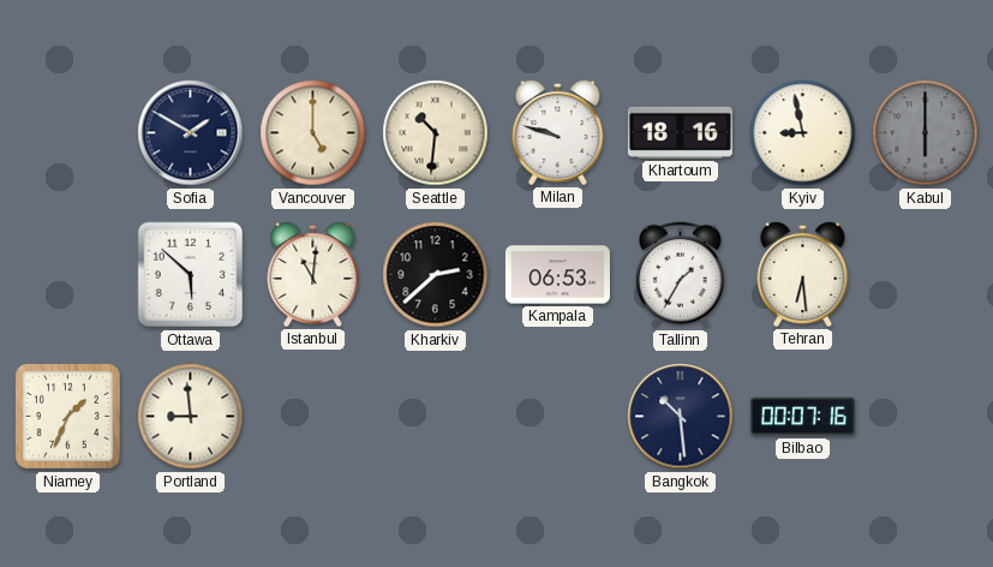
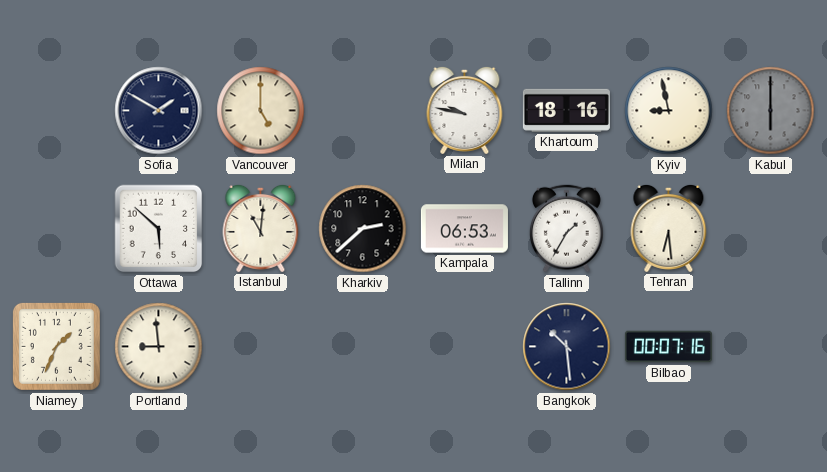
Seattle: 10:31 -> none (436, 133)
Milan: 9:48 -> 9:47 (465, 110)
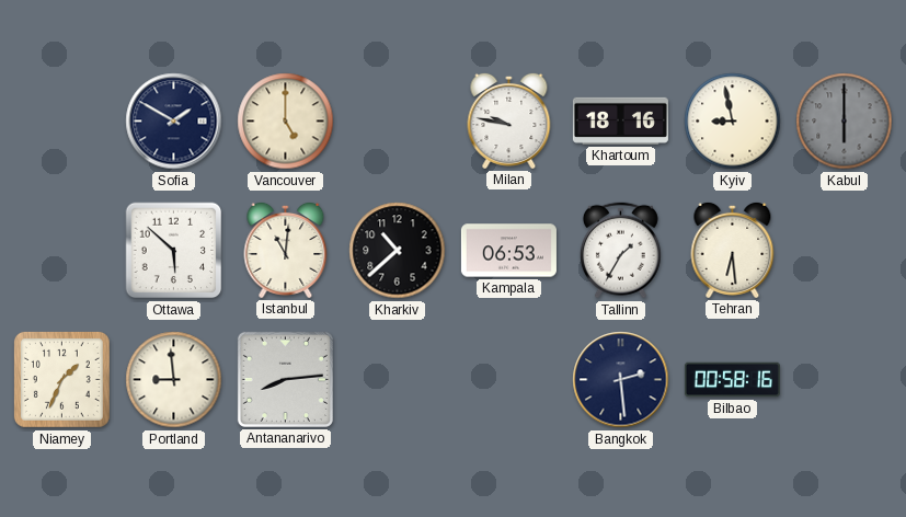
Kharkiv: 2:38 -> 10:38 (398, 251)
Antananarivo: none -> 8:14 (285, 379)
Bangkok: 10:29 -> 2:29 (621, 380)
Bilbao: 00:07 -> 00:58 (732, 380)
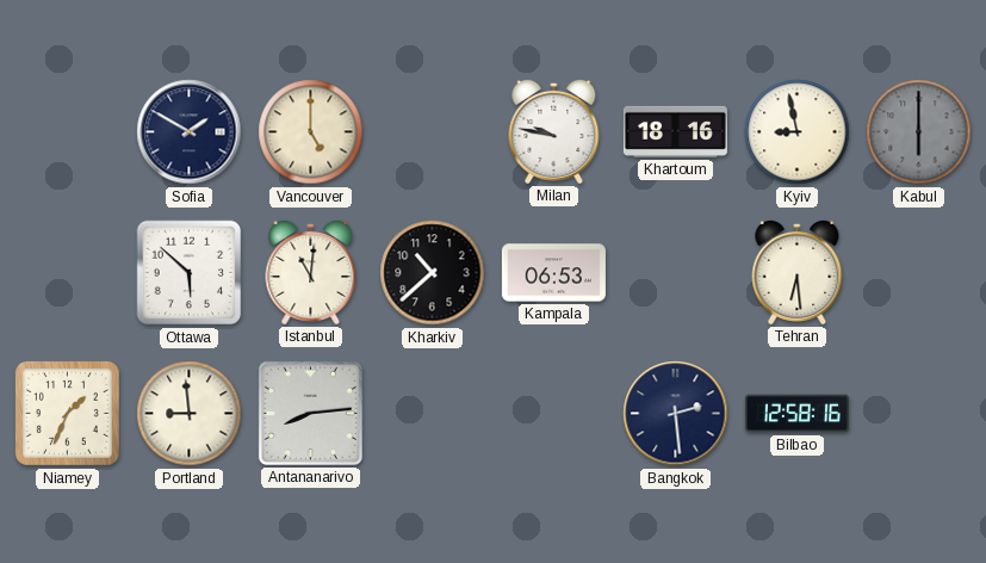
Tallinn: 1:35 -> none (620, 251)
Bilbao: 00:58 -> 12:58 (796, 414)
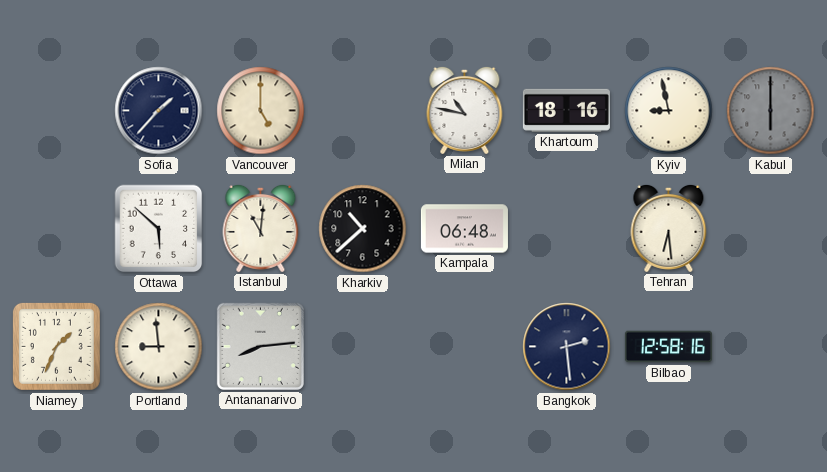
Sofia: 1:50 -> 1:37 (159, 111)
Milan: 9:47 -> 10:47 (465, 110)
Kampala: 06:53 -> 06:48 (464, 229)
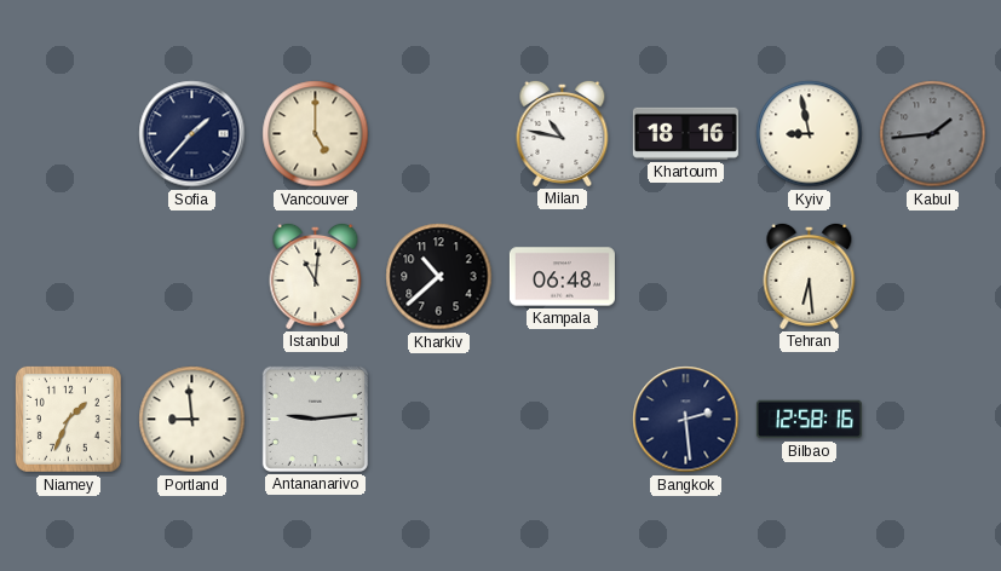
Kabul: 6:00 -> 1:44 (933, 134)
Ottawa: 5:52 -> none (159, 229)
Antananarivo: 8:14 -> 9:14 (315, 419)
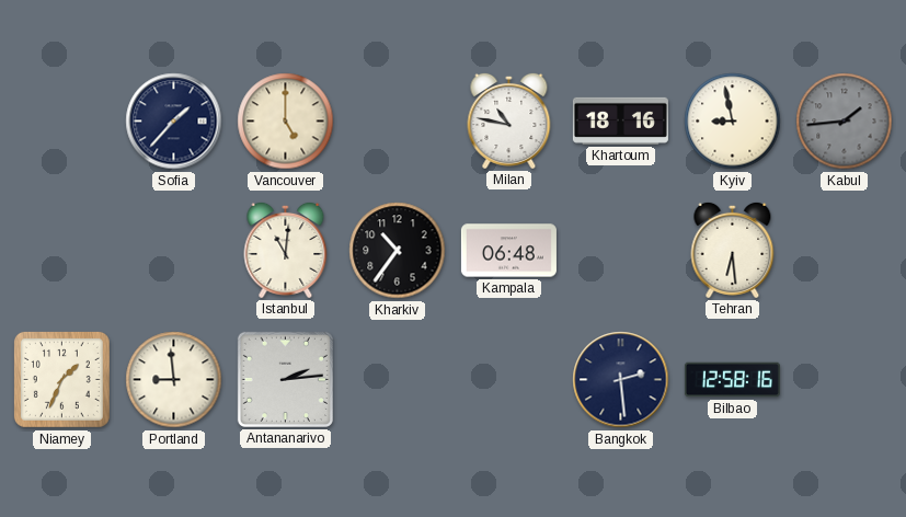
Kharkiv: 10:38 -> 10:36 (398, 251)
Antananarivo: 9:14 -> 2:14 (285, 379)
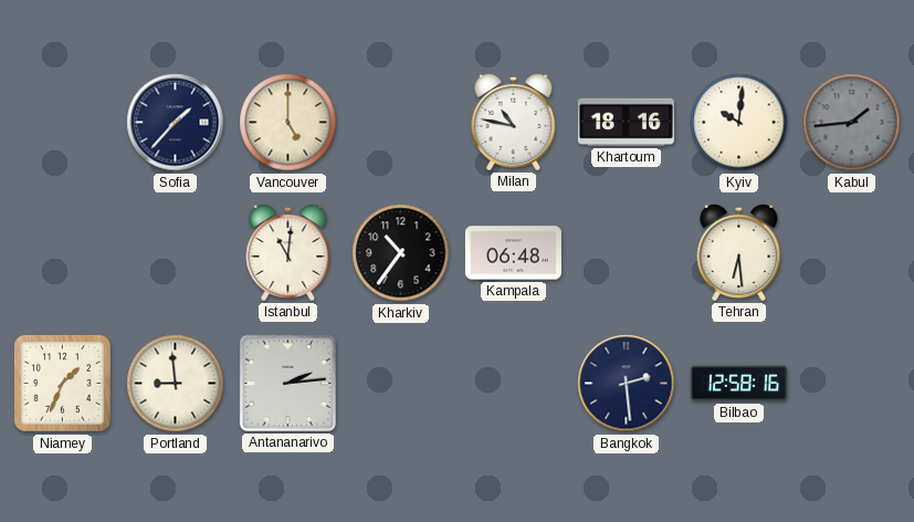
Kyiv: 8:58 -> 10:01 (739, 123)
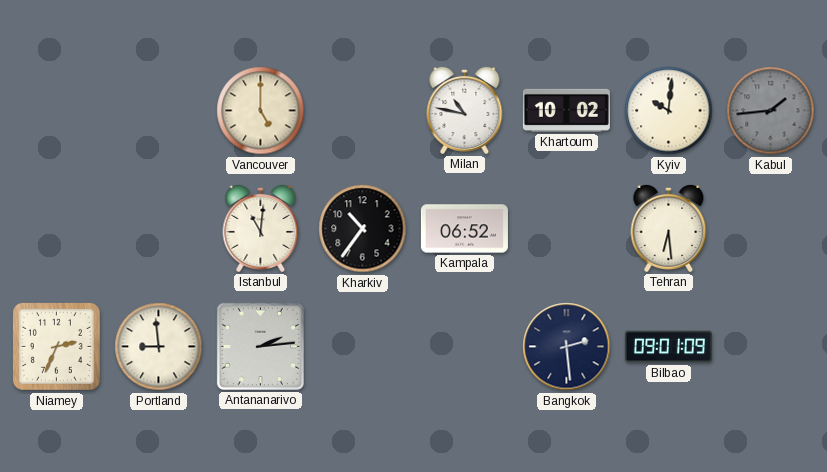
Sofia: 1:37 -> none (176, 123)
Khartoum: 18:16 -> 10:02 (566, 110)
Kampala: 06:48 -> 06:52 (464, 229)
Niamey: 1:34 -> 2:34 (56, 346)
Bilbao: 12:58 -> 09:01 (668, 347)
